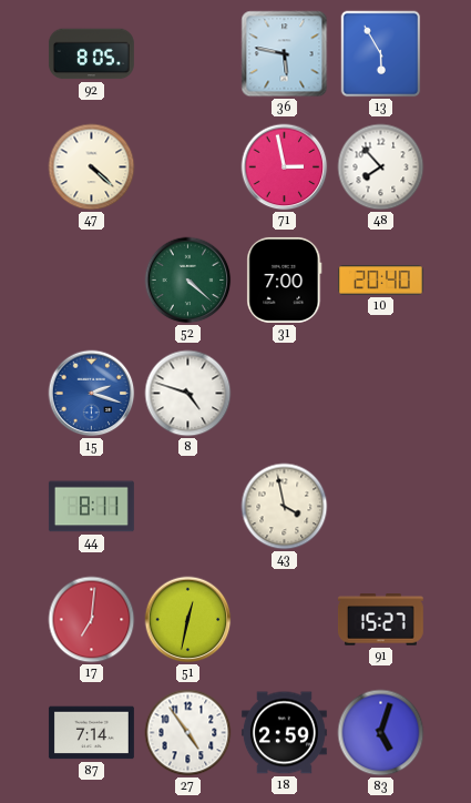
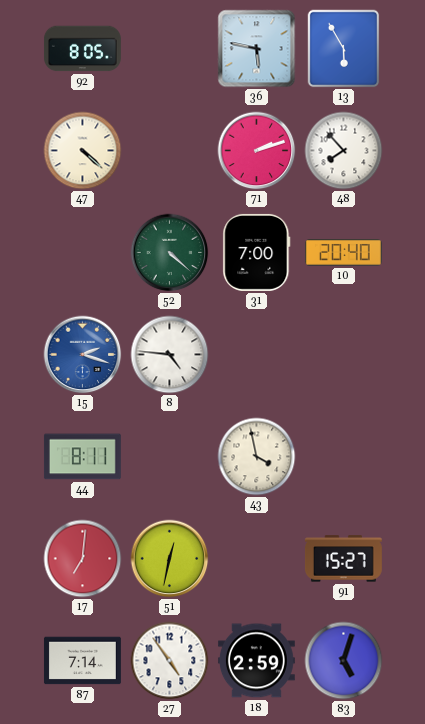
71: 2:58 -> 2:12 (257, 151)
8: 4:48 -> 4:46 (170, 355)
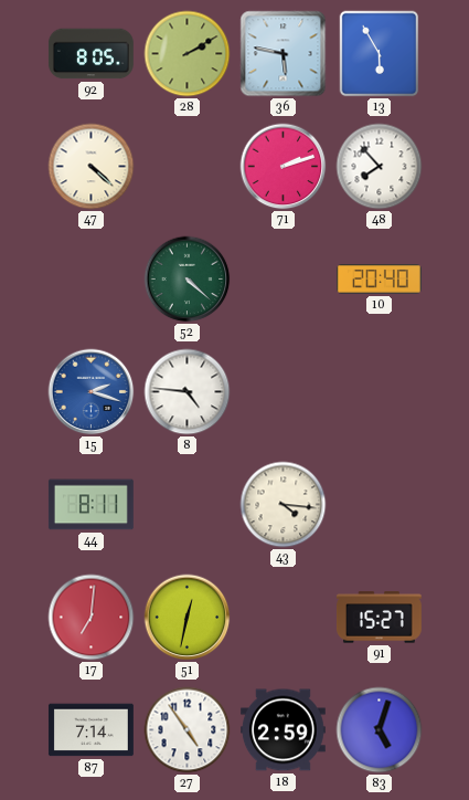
28: none -> 2:10 (188, 54)
31: 7:00 -> none (257, 252)
43: 3:58 -> 4:16 (284, 505)
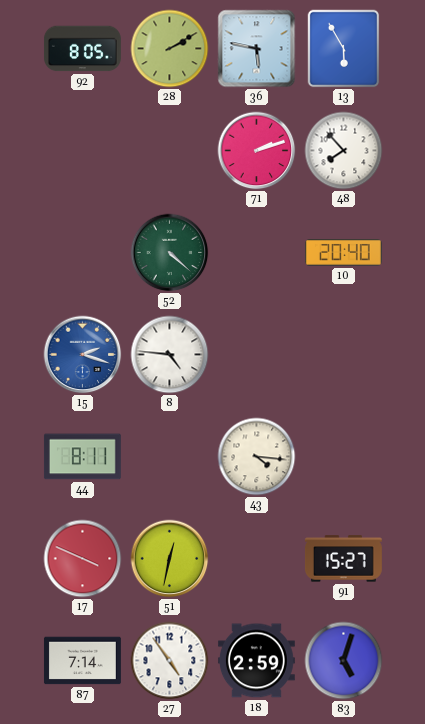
47: 4:22 -> none (92, 167)
17: 7:01 -> 3:49 (83, 559)
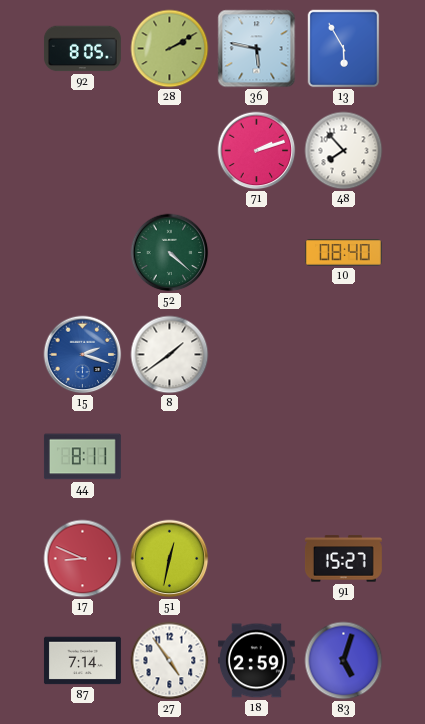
10: 20:40 -> 08:40 (343, 253)
8: 4:46 -> 1:39 (170, 355)
43: 4:16 -> none (257, 457)
17: 3:49 -> 8:49 (83, 559)
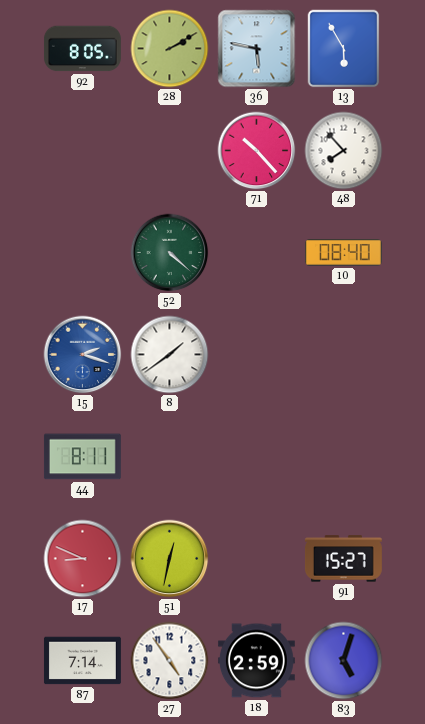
71: 2:12 -> 10:23 (257, 151)
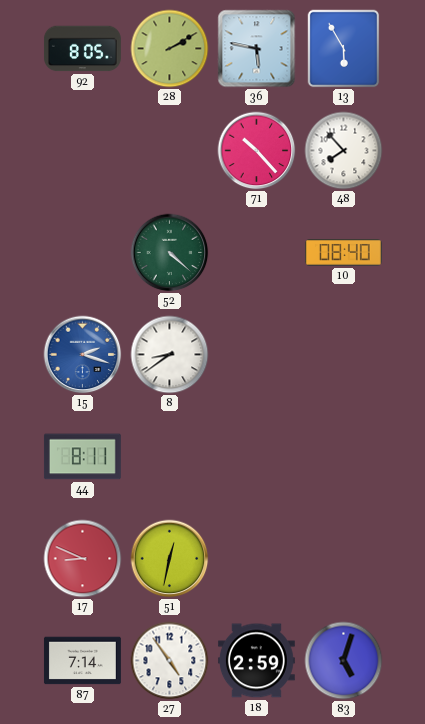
8: 1:39 -> 8:39 (170, 355)
91: 15:27 -> none (343, 559)
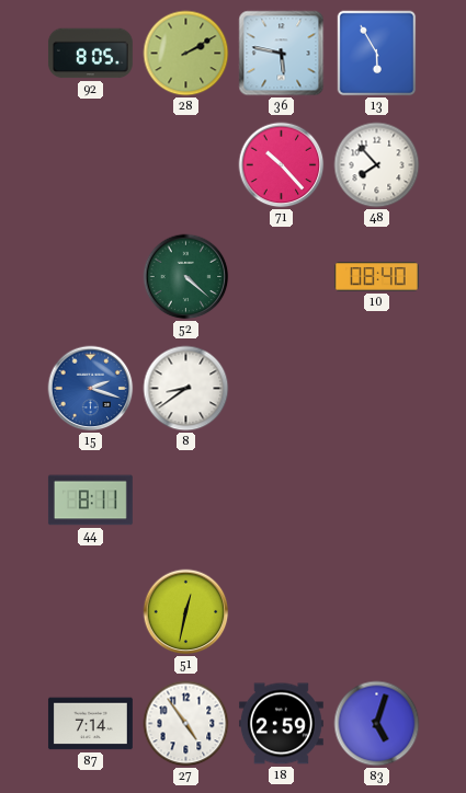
17: 8:49 -> none (83, 559)
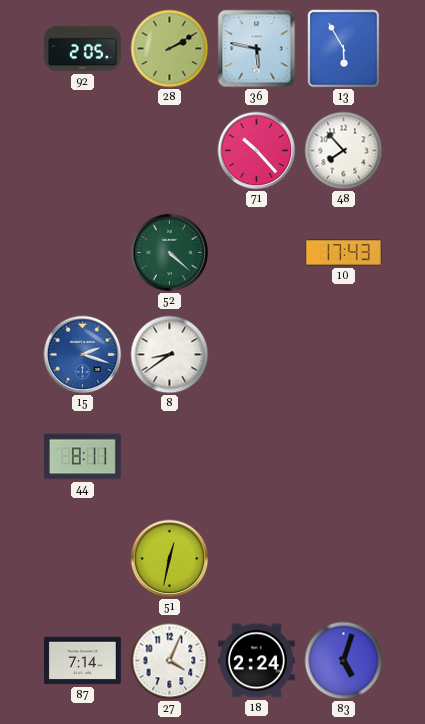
92: 8:05 -> 2:05 (82, 49)
10: 08:40 -> 17:43 (343, 253)
27: 4:54 -> 4:04 (170, 661)
18: 2:59 -> 2:24 (256, 661)
